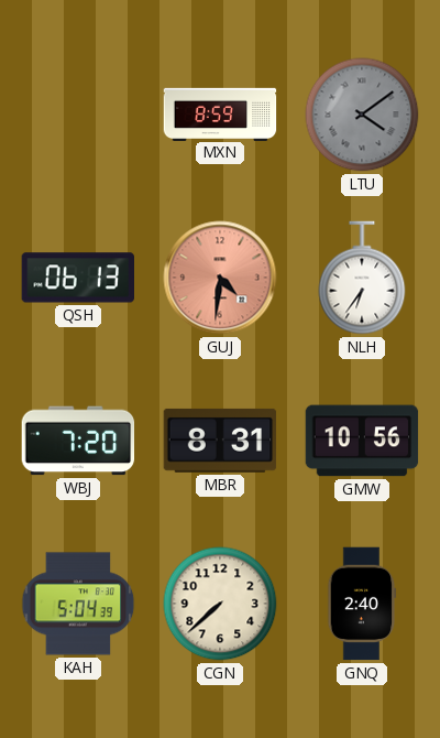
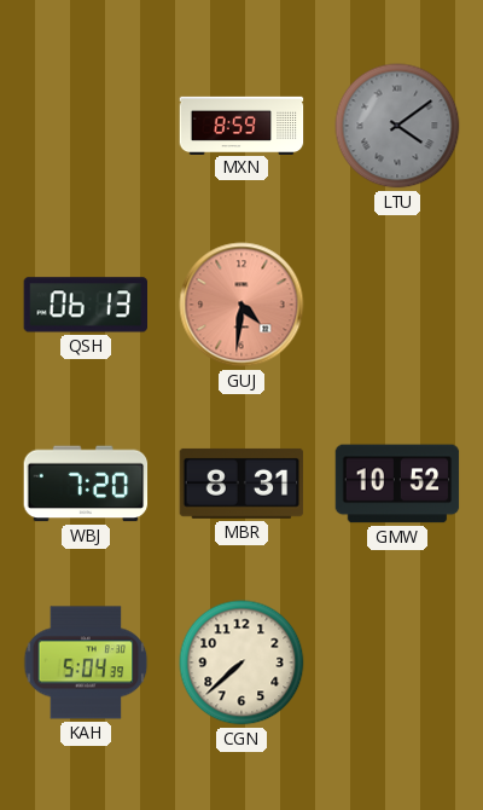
NLH: 6:36 -> none (362, 278)
GMW: 10:56 -> 10:52 (397, 484)
GNQ: 2:40 -> none (362, 604)
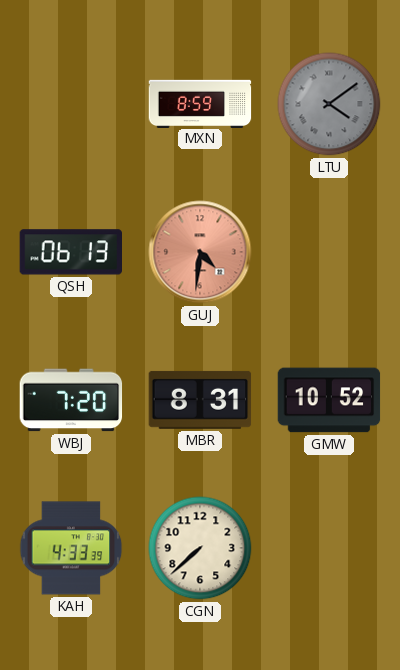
KAH: 5:04 -> 4:33 (71, 548)
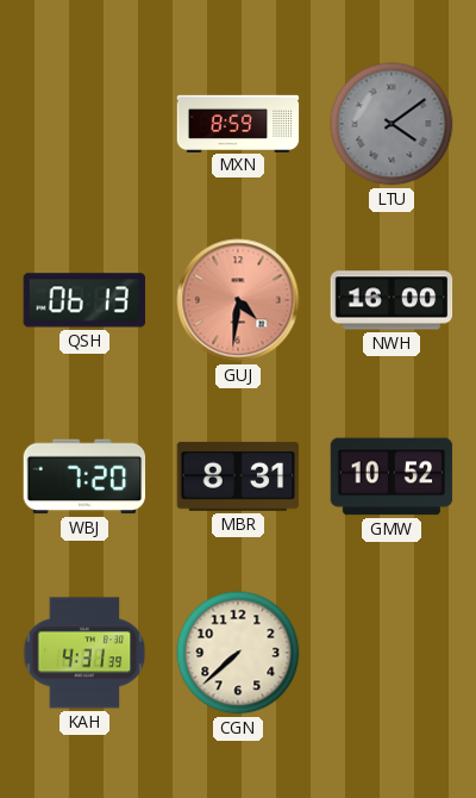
NWH: none -> 16:00 (392, 300)
KAH: 4:33 -> 4:31 (84, 653)
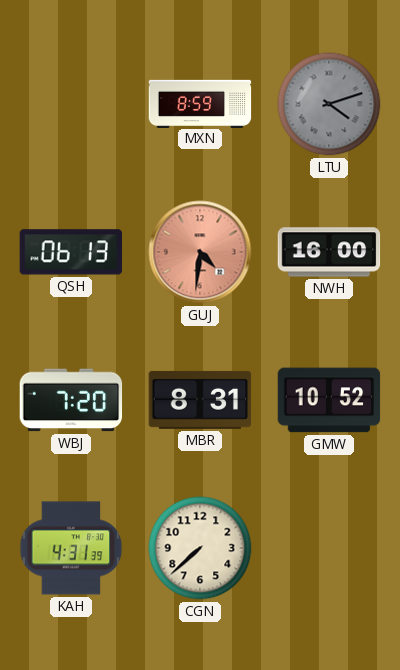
LTU: 4:09 -> 4:12 (329, 104)
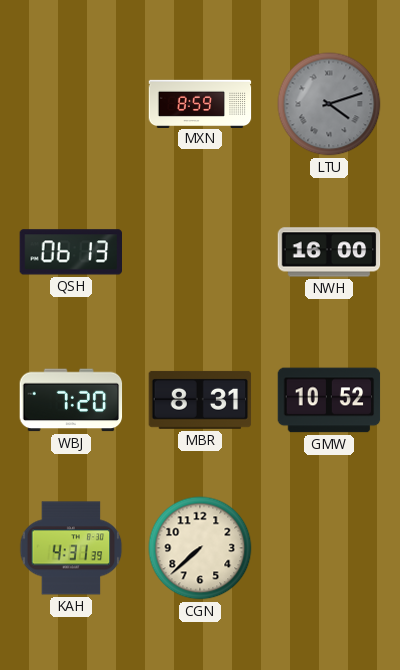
GUJ: 4:31 -> none (200, 252)
